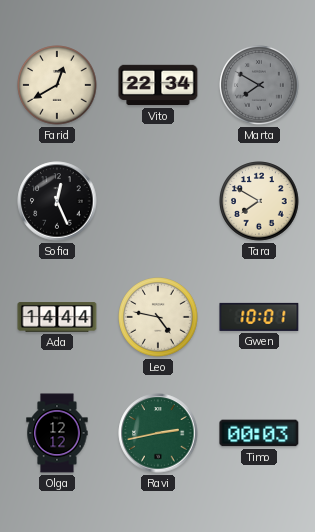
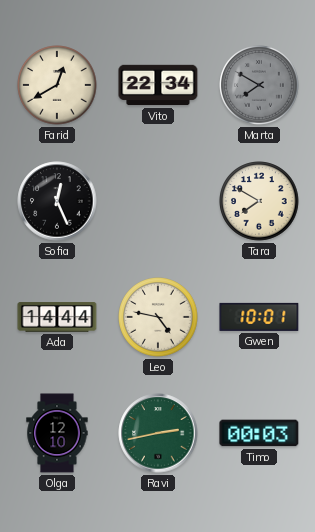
Olga: 12:12 -> 12:10 (57, 433)
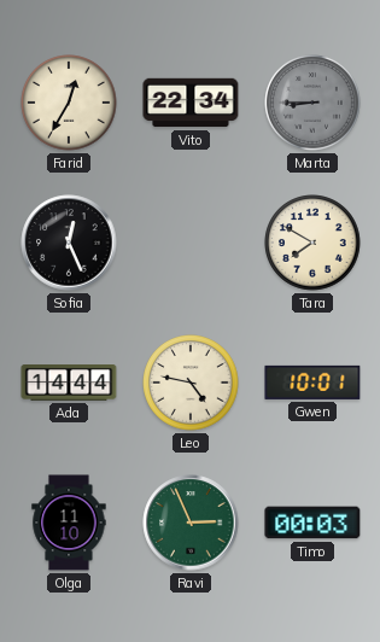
Farid: 12:40 -> 12:35 (69, 103)
Marta: 7:50 -> 8:45 (312, 103)
Olga: 12:10 -> 11:10 (69, 523)
Ravi: 2:43 -> 2:56 (191, 523)
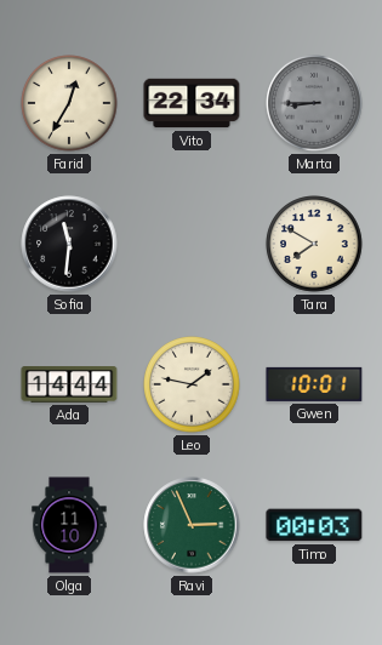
Sofia: 12:26 -> 11:31 (69, 244)
Leo: 4:47 -> 1:47 (192, 384)
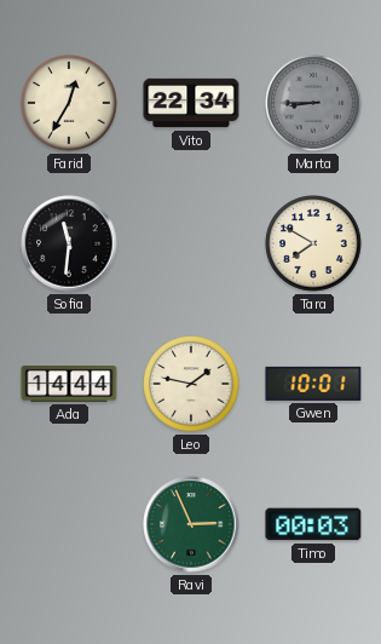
Olga: 11:10 -> none (69, 525)
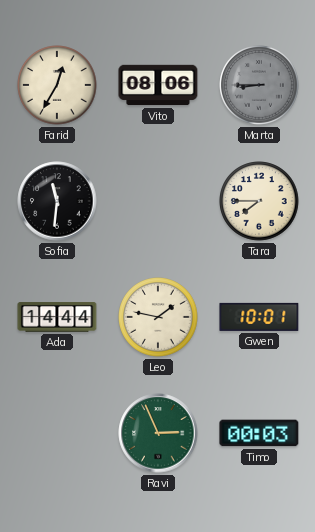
Vito: 22:34 -> 08:06 (158, 85)
Tara: 7:50 -> 7:45 (259, 201)
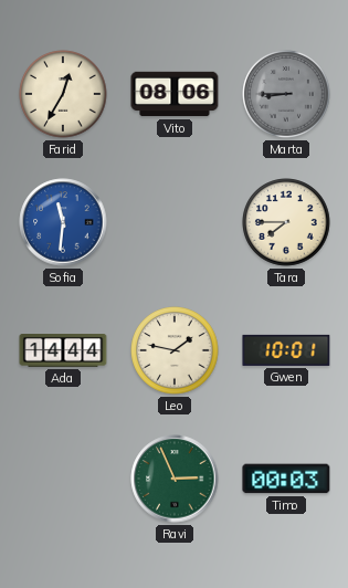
Sofia dial: black -> blue (63, 222)
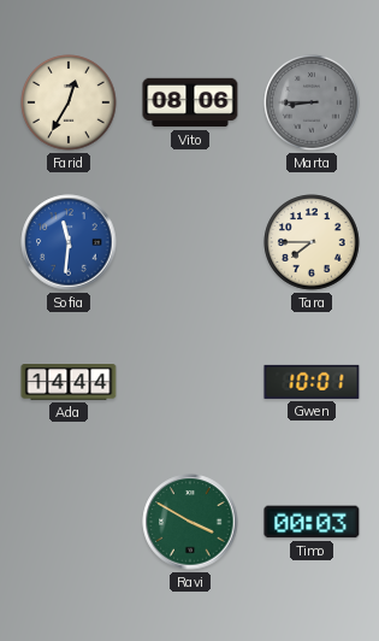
Leo: 1:47 -> none (175, 350)
Ravi: 2:56 -> 3:50 (190, 522)
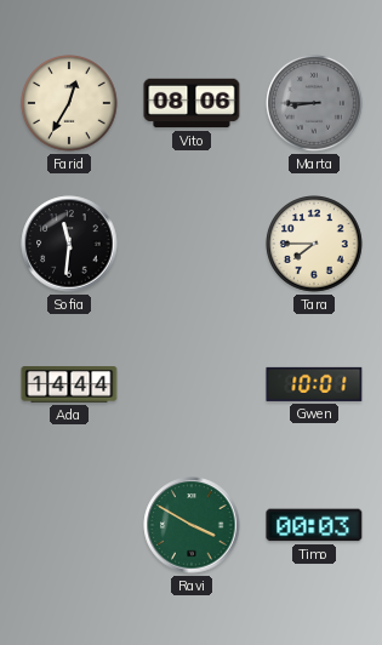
Sofia dial: blue -> black (69, 244)
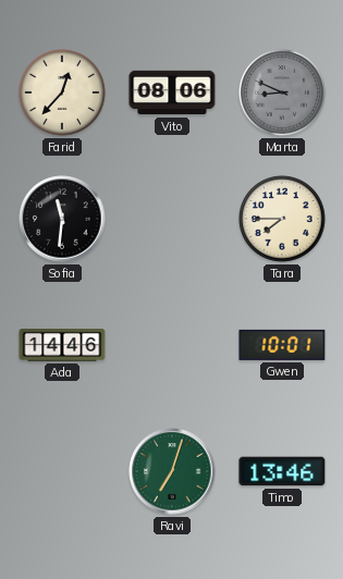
Farid: 12:35 -> 12:37 (62, 93)
Marta: 8:45 -> 8:49 (282, 93)
Ada: 14:44 -> 14:46 (62, 346)
Ravi: 3:50 -> 7:03 (172, 471)
Timo: 00:03 -> 13:46 (282, 471)
